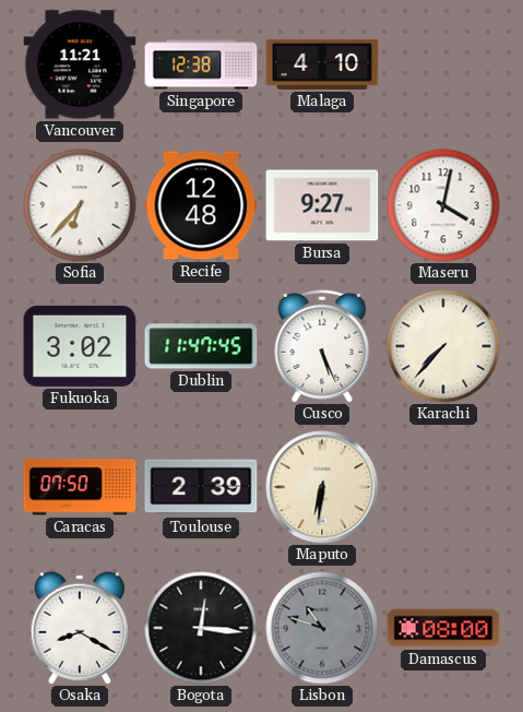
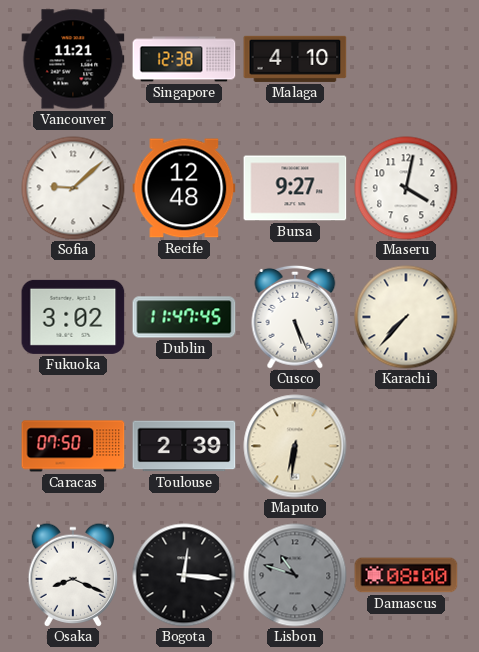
Sofia: 6:37 -> 9:08 (73, 188)
Osaka: 8:20 -> 8:19 (72, 575)
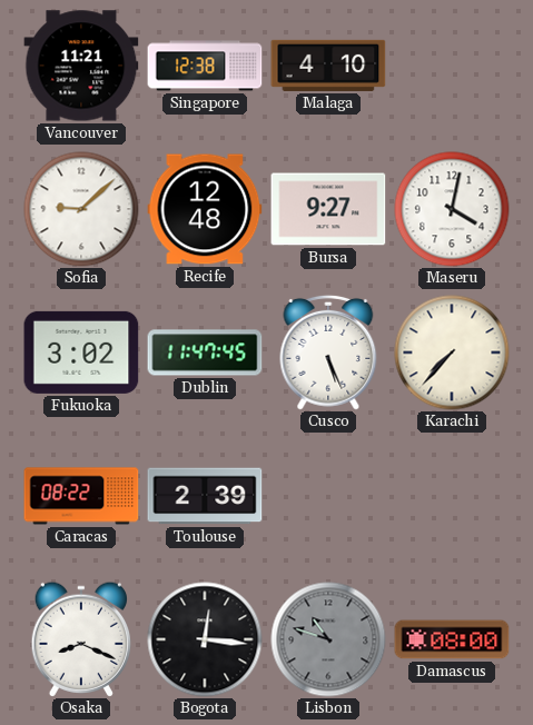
Caracas: 07:50 -> 08:22 (81, 496)
Maputo: 6:31 -> none (295, 446)
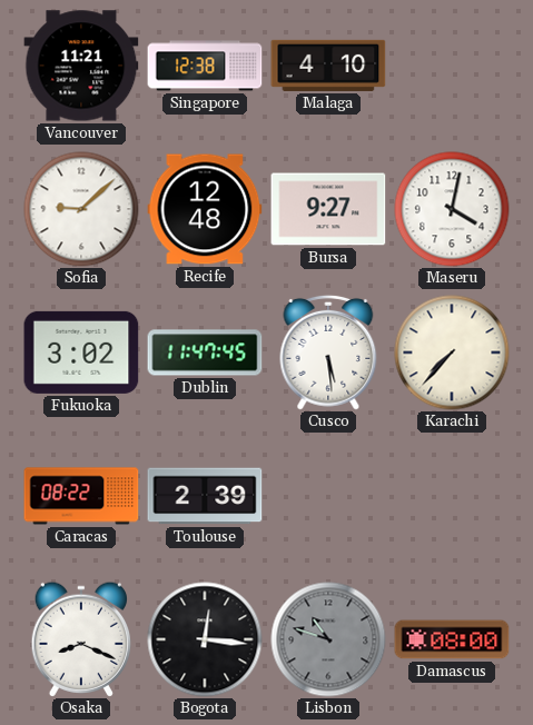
Cusco: 5:26 -> 5:29 (328, 352)
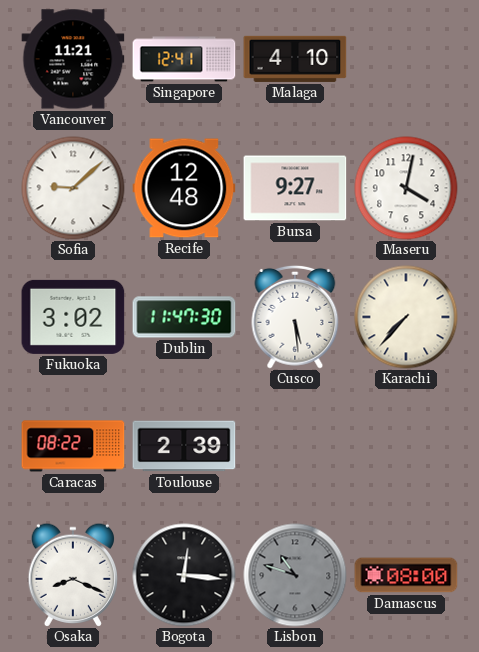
Singapore: 12:38 -> 12:41 (184, 59)
Dublin: 11:47:45 -> 11:47:30 (184, 317)
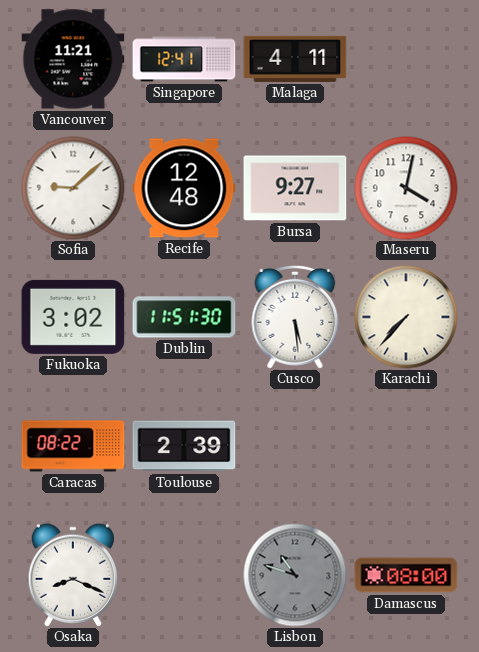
Malaga: 4:10 -> 4:11 (295, 59)
Dublin: 11:47 -> 11:51 (184, 317)
Bogota: 12:16 -> none (184, 575)
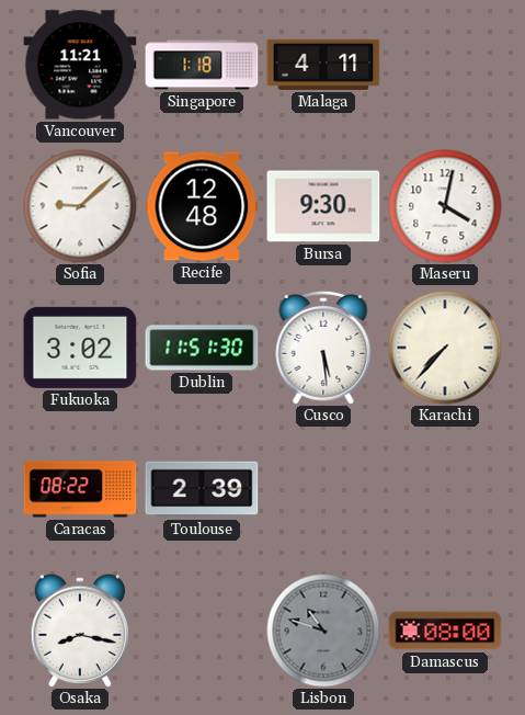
Singapore: 12:41 -> 1:18 (202, 65)
Bursa: 9:27 -> 9:30 (323, 206)
Osaka: 8:19 -> 8:17 (79, 631)
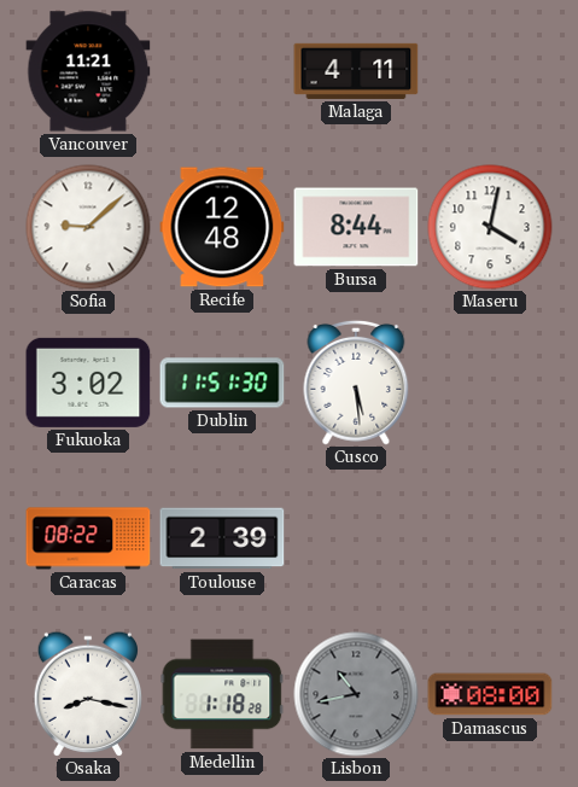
Singapore: 1:18 -> none (202, 65)
Bursa: 9:30 -> 8:44 (356, 227)
Karachi: 7:37 -> none (445, 348)
Medellin: none -> 1:18 (222, 694)
Lisbon: 10:48 -> 10:43 (356, 694)
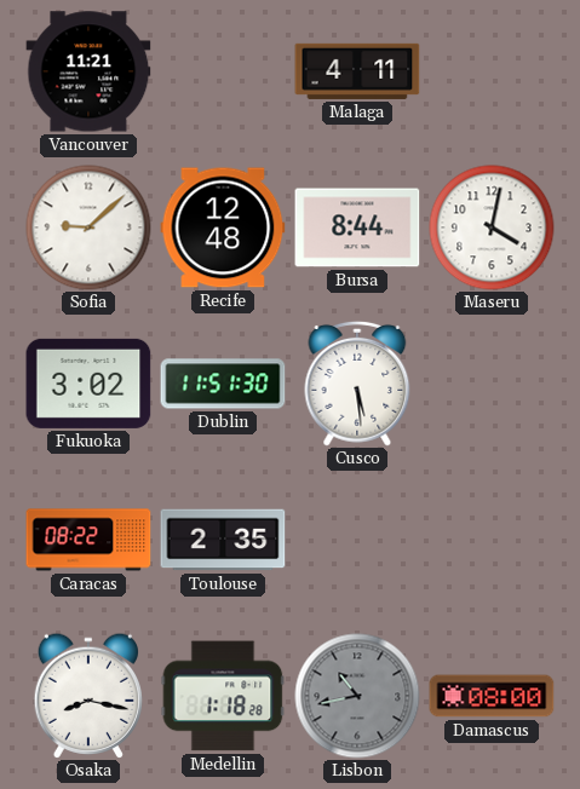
Toulouse: 2:39 -> 2:35 (223, 540)
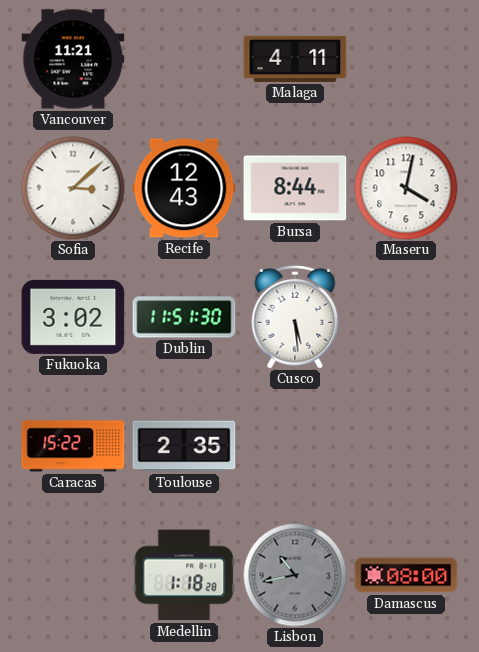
Sofia: 9:08 -> 3:08 (73, 188)
Recife: 12:48 -> 12:43 (184, 188)
Caracas: 08:22 -> 15:22 (73, 446)
Osaka: 8:17 -> none (87, 696)
